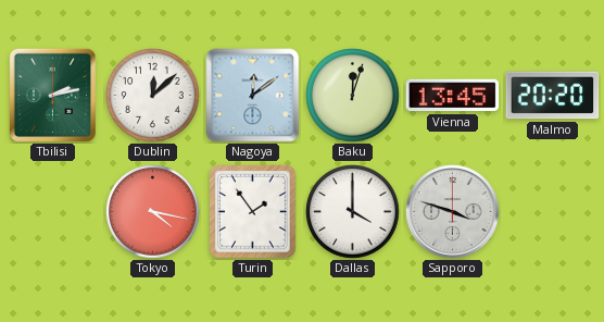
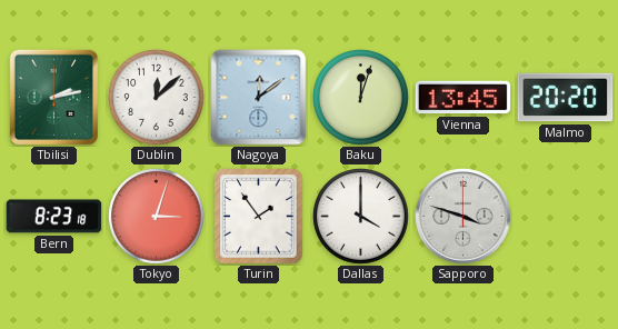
Bern: none -> 8:23 (54, 217)
Tokyo: 4:17 -> 3:03 (157, 217)
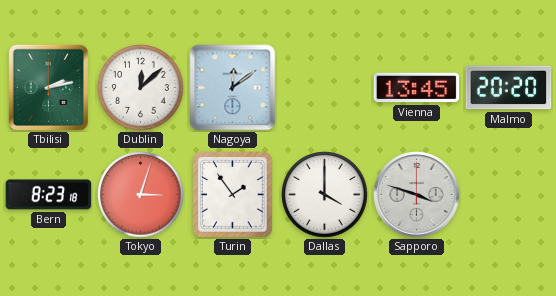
Baku: 12:03 -> none (361, 98)
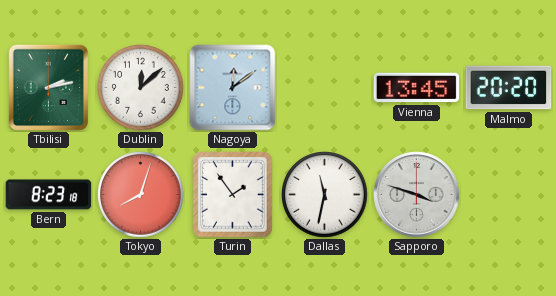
Tokyo: 3:03 -> 8:03 (141, 195)
Dallas: 4:00 -> 11:32 (325, 195)
